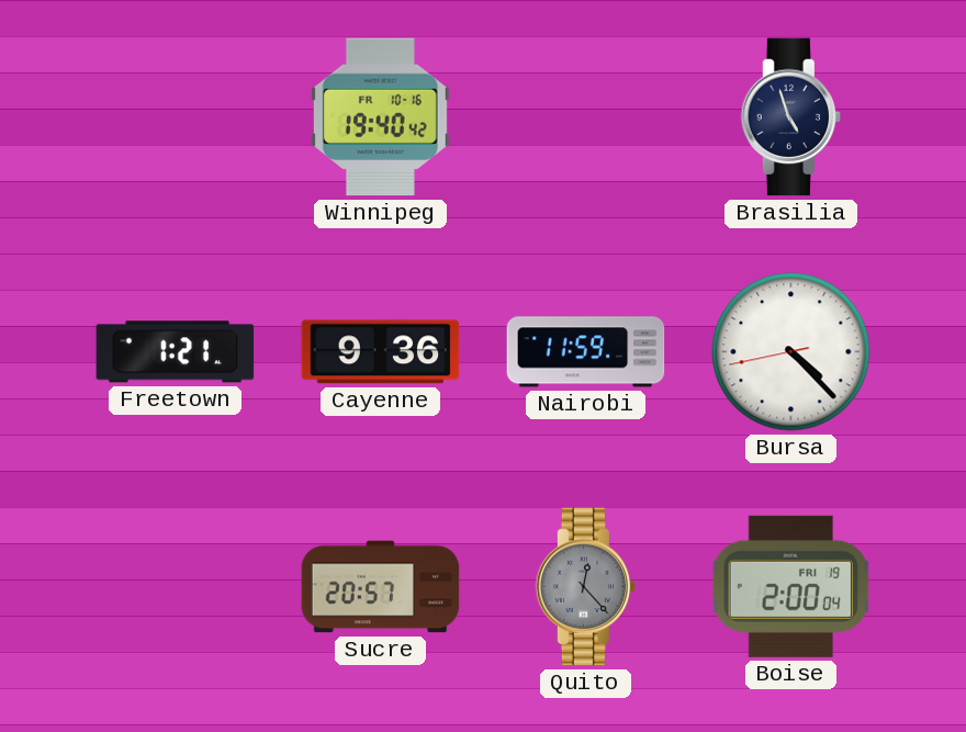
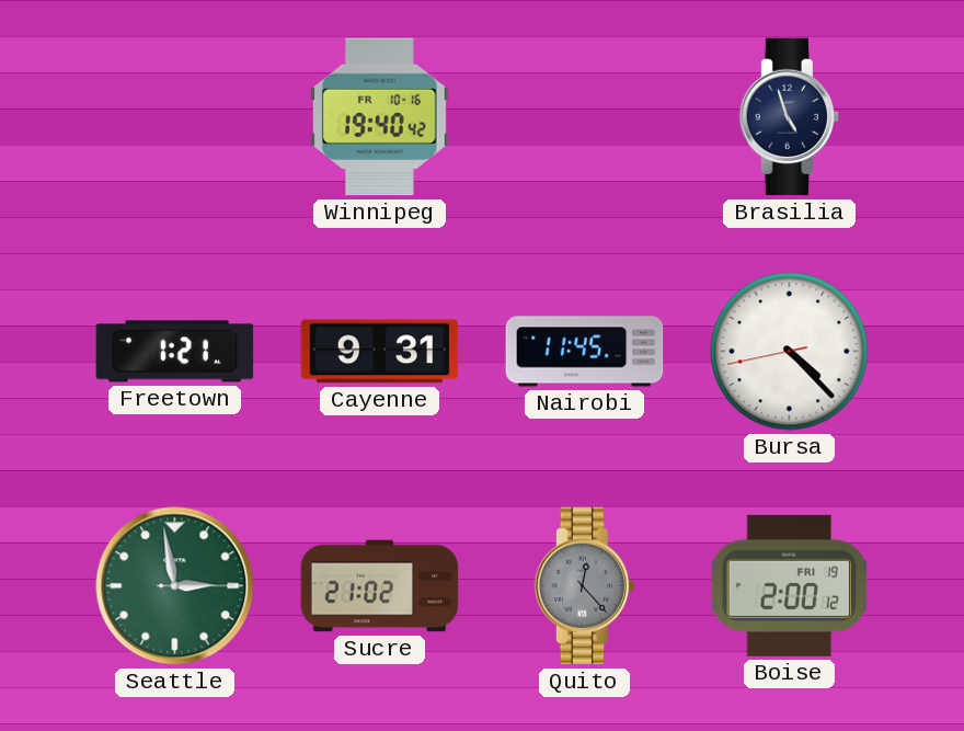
Cayenne: 9:36 -> 9:31 (380, 352)
Nairobi: 11:59 -> 11:45 (585, 352)
Seattle: none -> 2:58 (175, 586)
Sucre: 20:57 -> 21:02 (380, 586)
Boise: 2:00:04 -> 2:00:12 (789, 585)
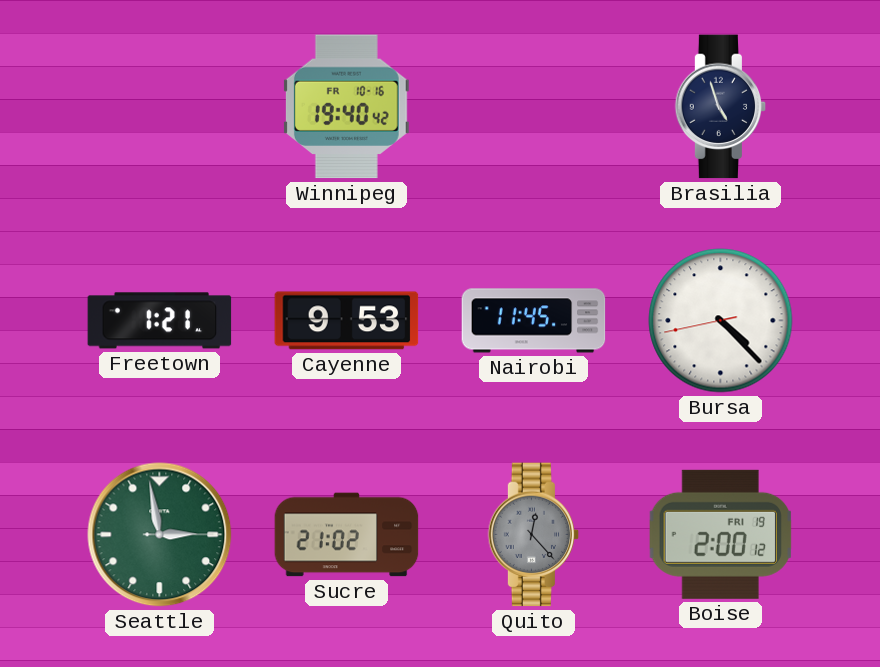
Cayenne: 9:31 -> 9:53 (347, 321)
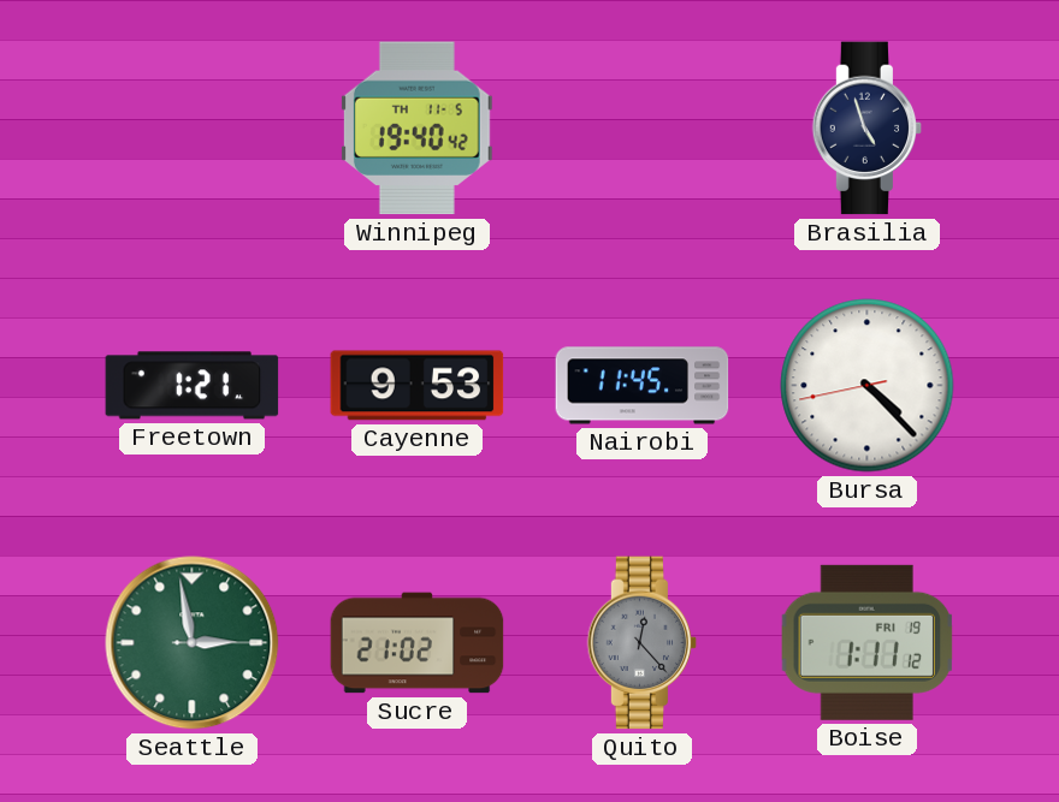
Winnipeg date: FR 10-16 -> TH 11-5 (416, 129)
Boise: 2:00 -> 1:11 (866, 642)
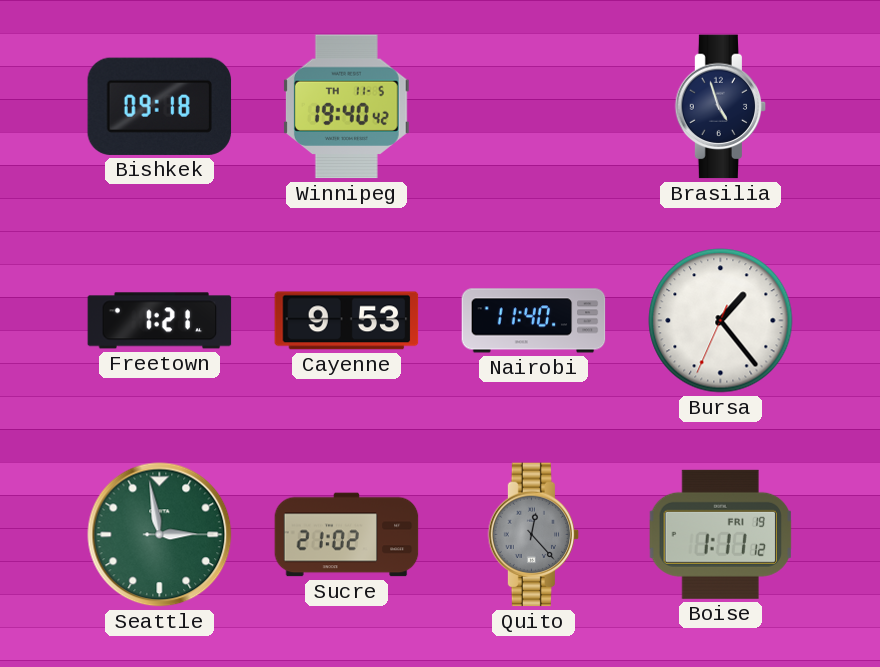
Bishkek: none -> 09:18 (160, 106)
Nairobi: 11:45 -> 11:40 (534, 321)
Bursa: 4:22 -> 1:23 (721, 321)
